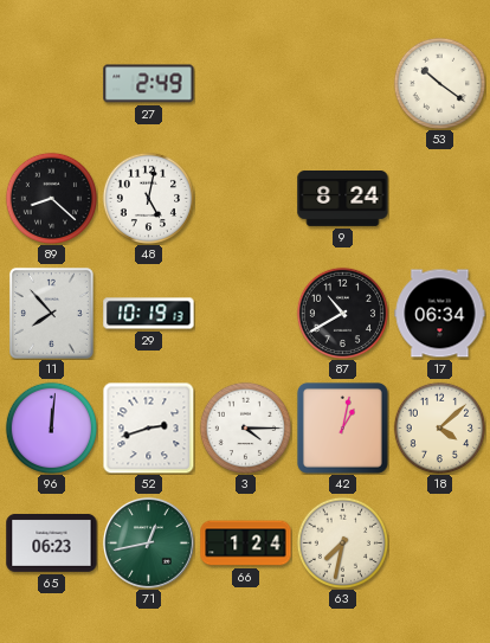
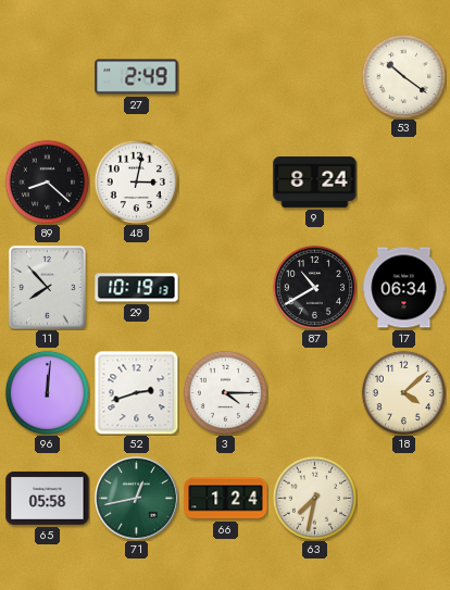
48: 5:02 -> 3:02 (136, 181)
42: 1:02 -> none (342, 427)
65: 06:23 -> 05:58 (48, 498)
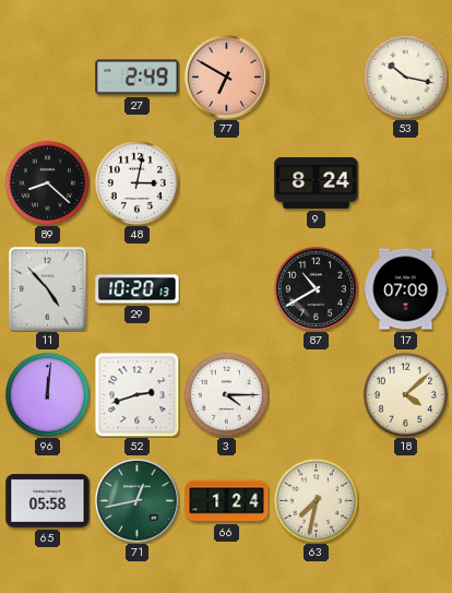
77: none -> 6:50 (226, 76)
53: 10:21 -> 10:17 (405, 76)
11: 7:53 -> 4:53 (47, 288)
29: 10:19 -> 10:20 (138, 289)
17: 06:34 -> 07:09 (406, 289)
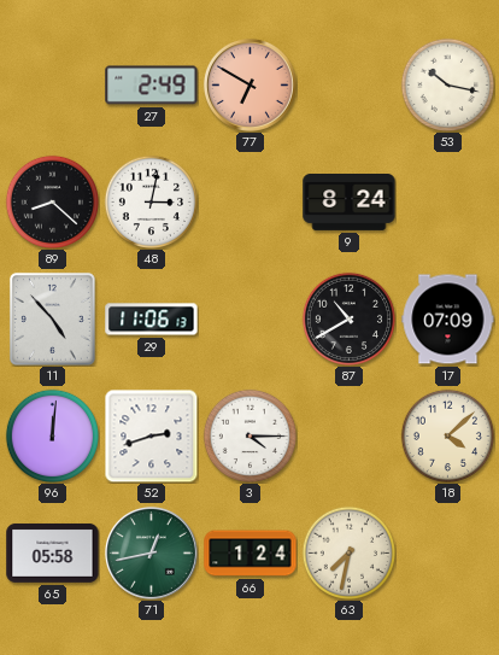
29: 10:20 -> 11:06 (152, 320)
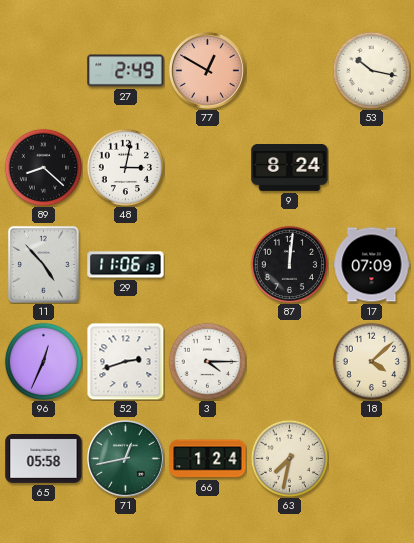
77: 6:50 -> 12:50 (207, 70)
87: 10:40 -> 12:01 (289, 264)
96: 12:01 -> 12:34 (43, 361)
